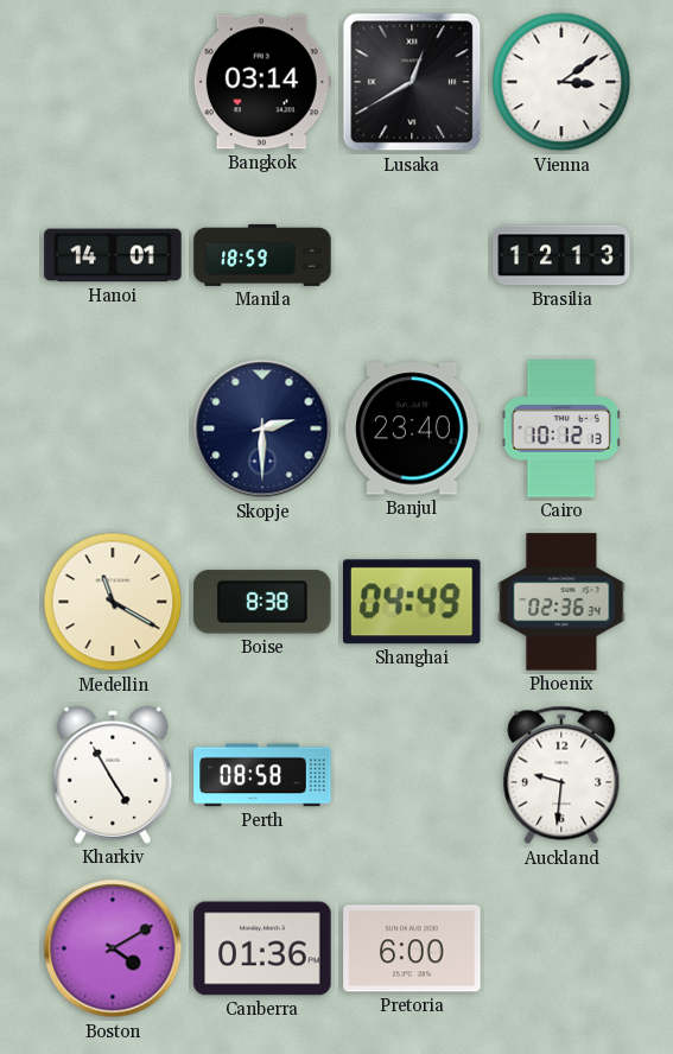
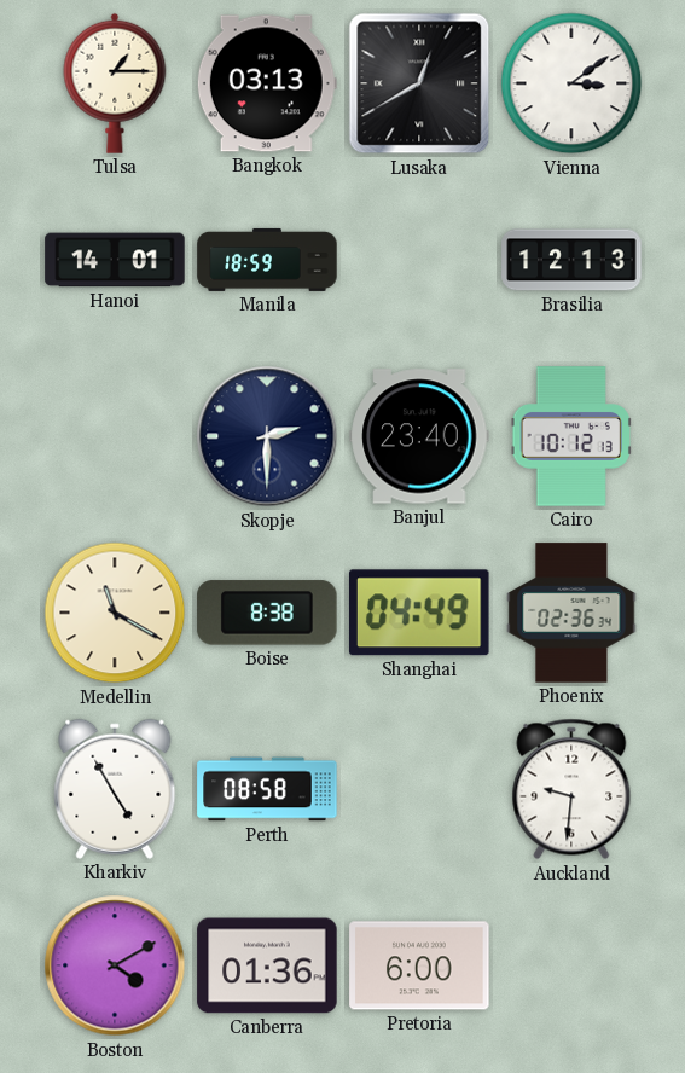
Tulsa: none -> 1:15 (115, 83)
Bangkok: 03:14 -> 03:13 (267, 83)
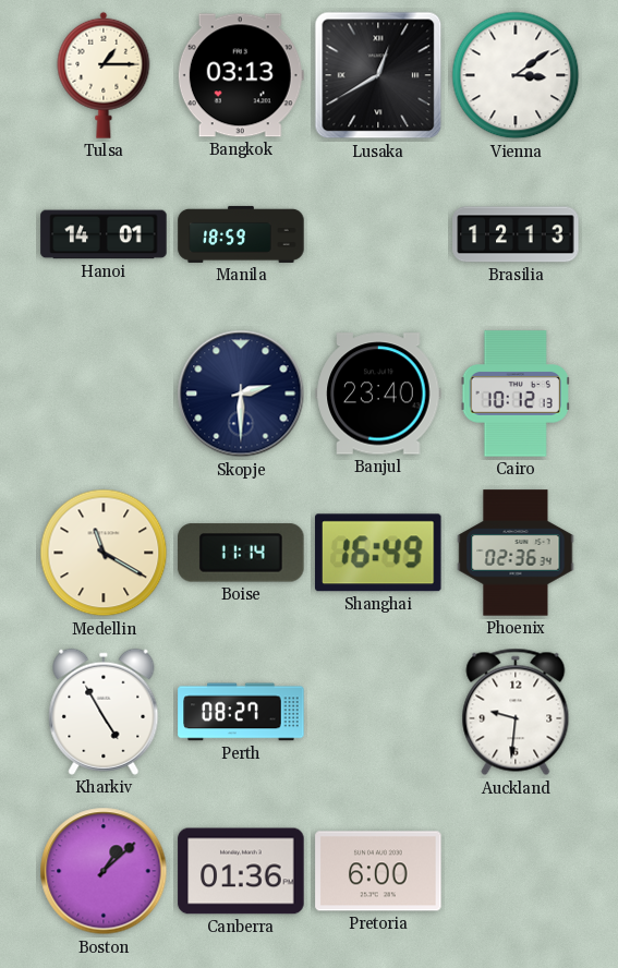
Boise: 8:38 -> 11:14 (241, 553)
Shanghai: 04:49 -> 16:49 (379, 553)
Perth: 08:58 -> 08:27 (241, 712)
Boston: 4:10 -> 1:08 (104, 871)
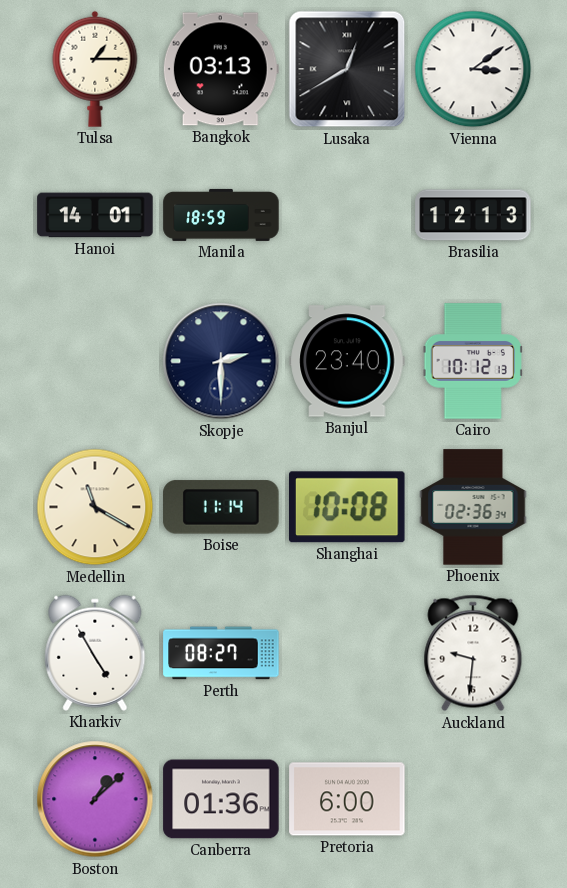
Shanghai: 16:49 -> 10:08 (348, 507)
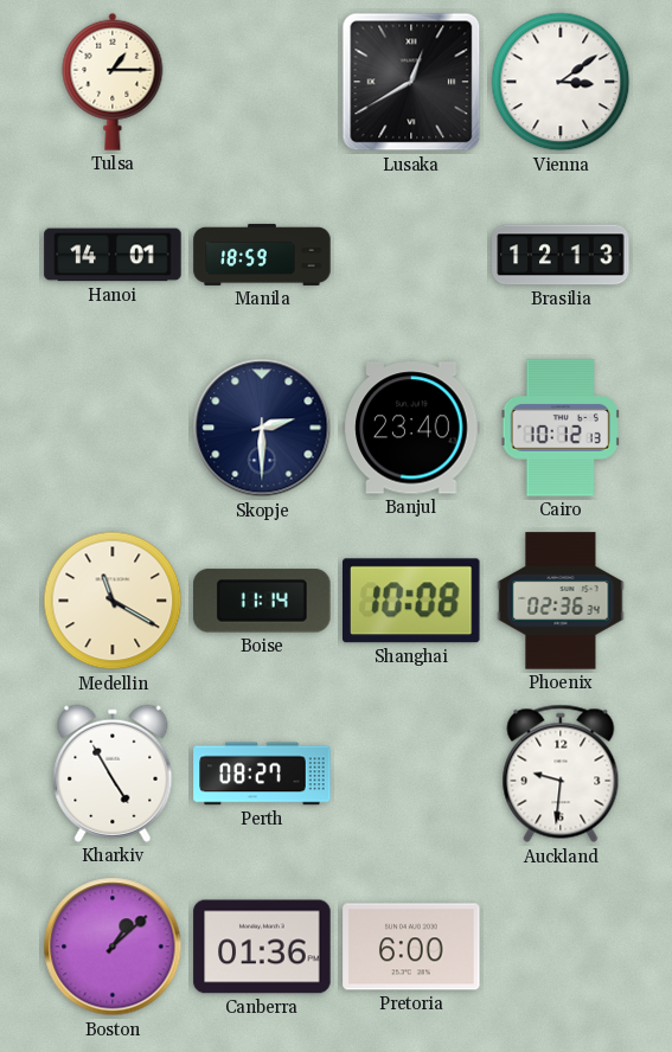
Bangkok: 03:13 -> none (221, 69)
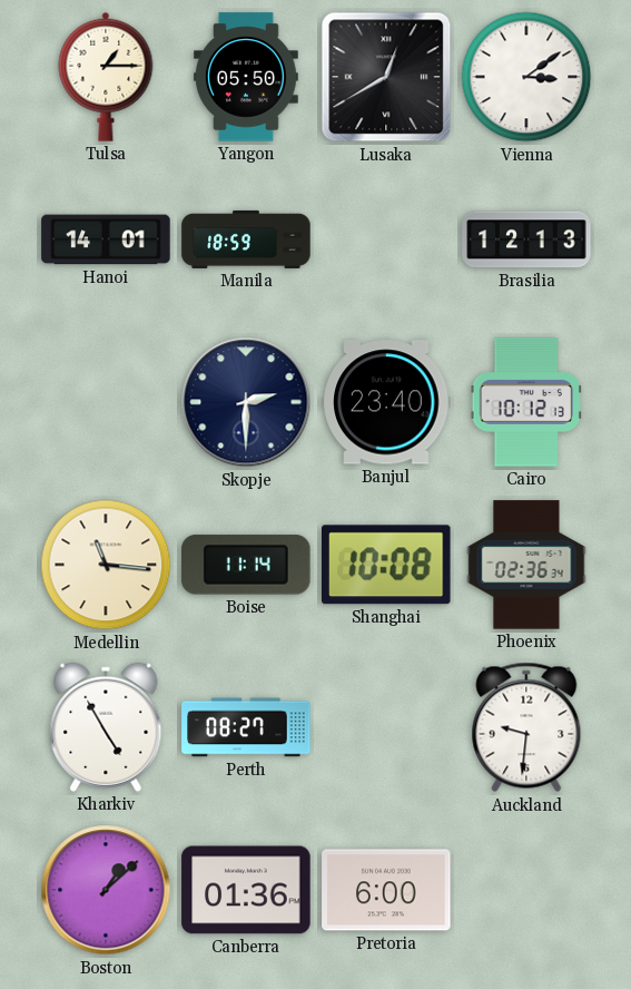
Yangon: none -> 05:50 (246, 77)
Medellin: 11:20 -> 11:16 (106, 565)
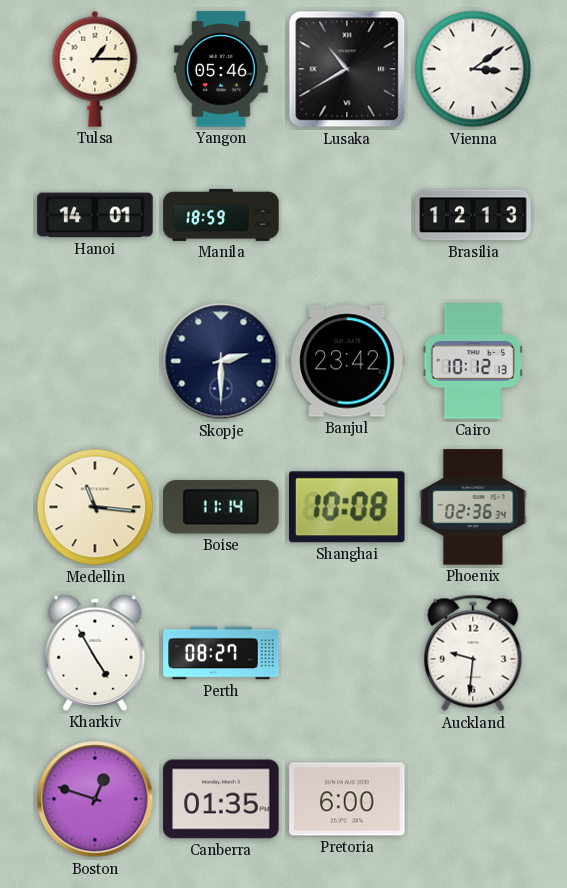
Yangon: 05:50 -> 05:46 (221, 69)
Lusaka: 12:40 -> 10:40 (347, 69)
Banjul: 23:40 -> 23:42 (347, 361)
Boston: 1:08 -> 12:48 (95, 799)
Canberra: 01:36 -> 01:35 (221, 799)
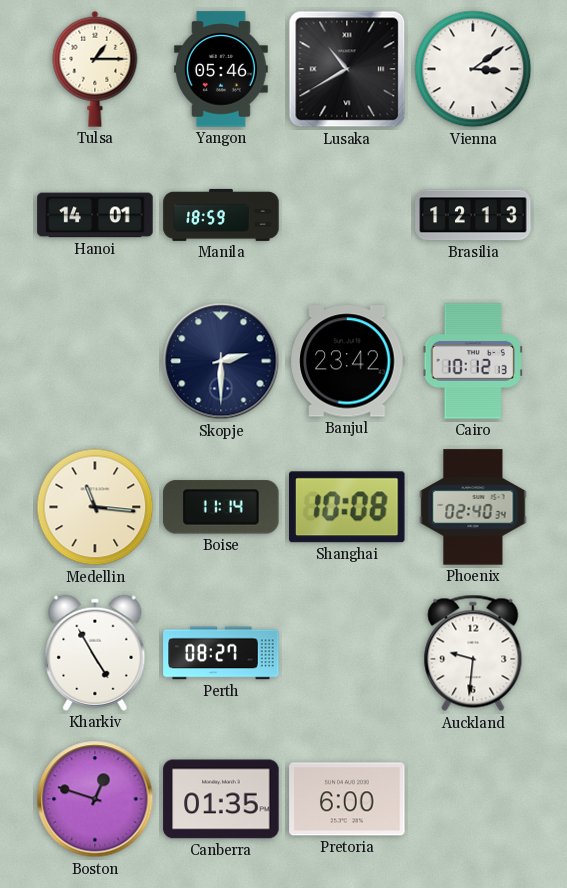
Phoenix: 02:36 -> 02:40 (473, 507)
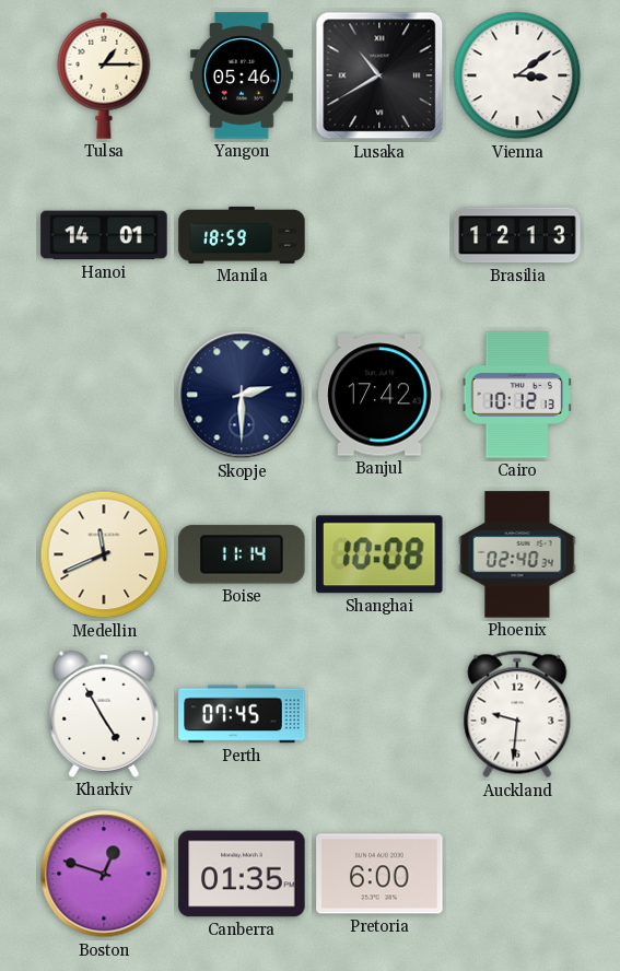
Banjul: 23:42 -> 17:42 (379, 395)
Medellin: 11:16 -> 11:41 (104, 554)
Perth: 08:27 -> 07:45 (242, 714)
